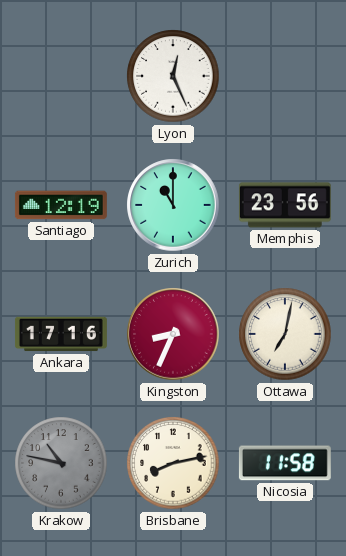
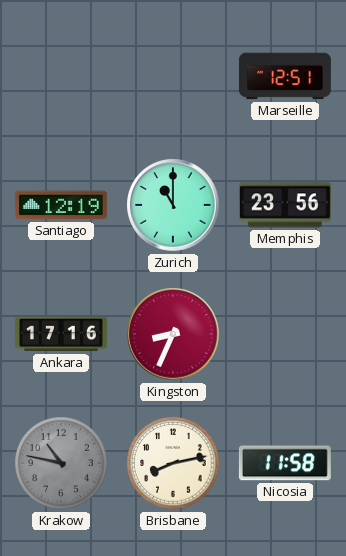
Lyon: 12:26 -> none (173, 76)
Marseille: none -> 12:51 (285, 76)
Ottawa: 7:02 -> none (285, 334)
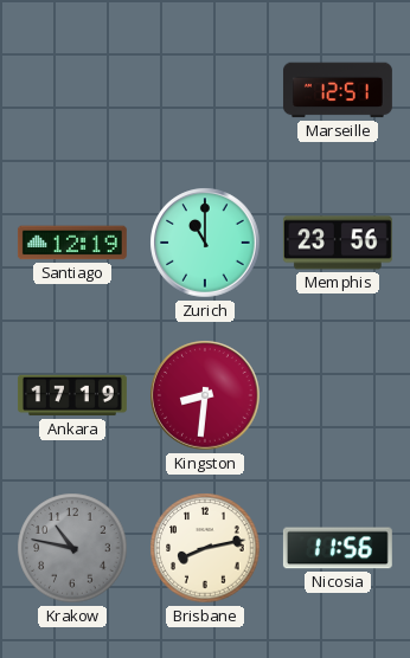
Ankara: 17:16 -> 17:19 (72, 395)
Kingston: 8:34 -> 8:31 (205, 395)
Nicosia: 11:58 -> 11:56 (338, 548)
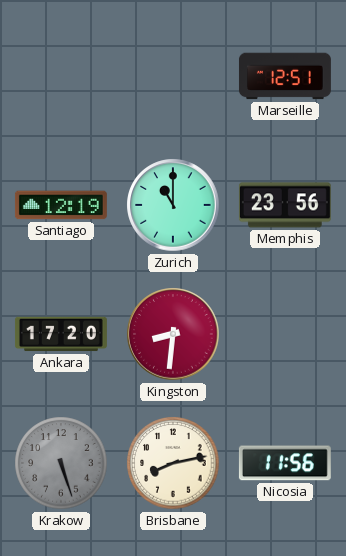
Ankara: 17:19 -> 17:20 (61, 334)
Krakow: 10:47 -> 5:27 (61, 463)
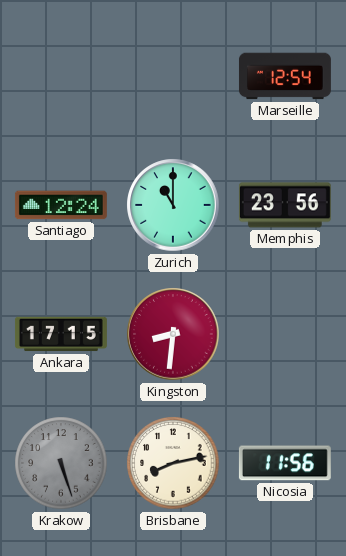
Marseille: 12:51 -> 12:54 (285, 76)
Santiago: 12:19 -> 12:24 (61, 205)
Ankara: 17:20 -> 17:15 (61, 334)
